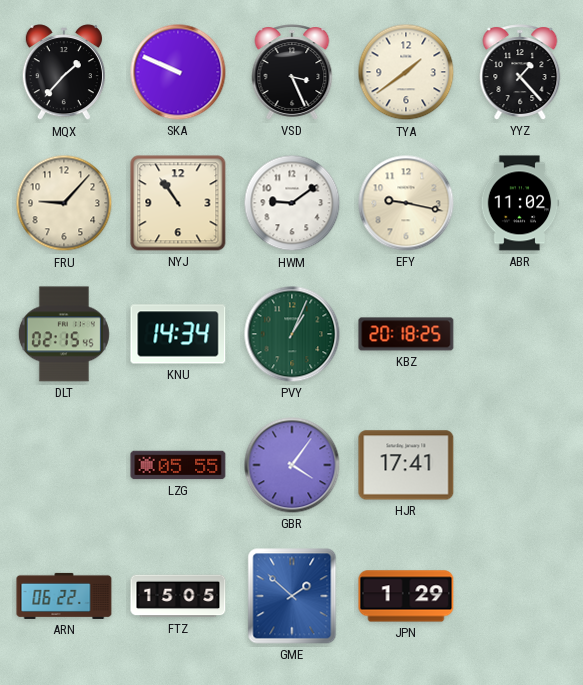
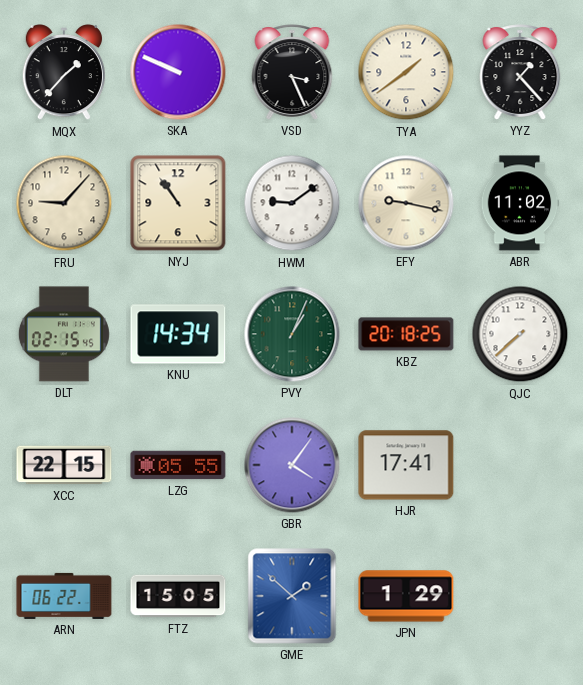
QJC: none -> 7:38 (520, 334)
XCC: none -> 22:15 (64, 465)
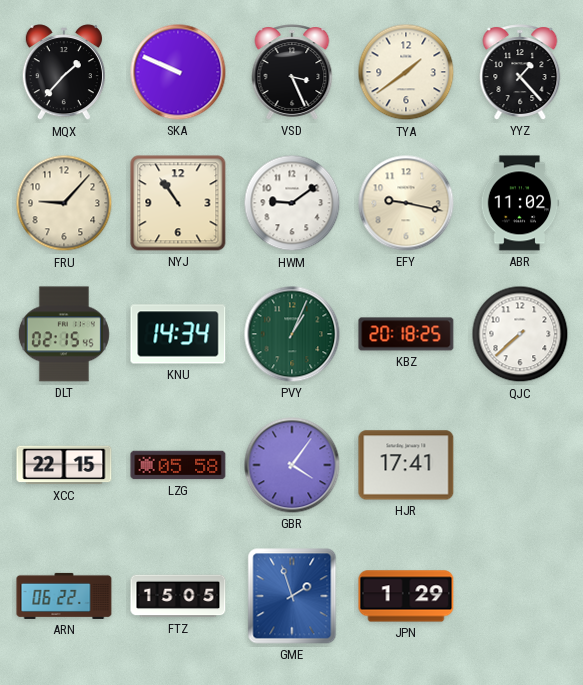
LZG: 05:55 -> 05:58 (178, 465)
GME: 1:52 -> 1:57 (292, 596)
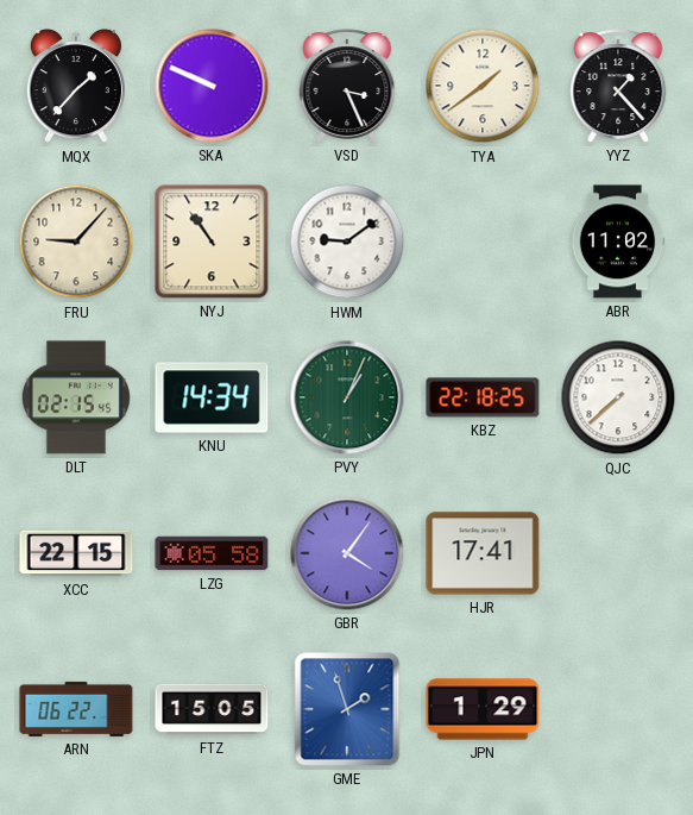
EFY: 9:17 -> none (406, 203)
KBZ: 20:18 -> 22:18 (483, 397)
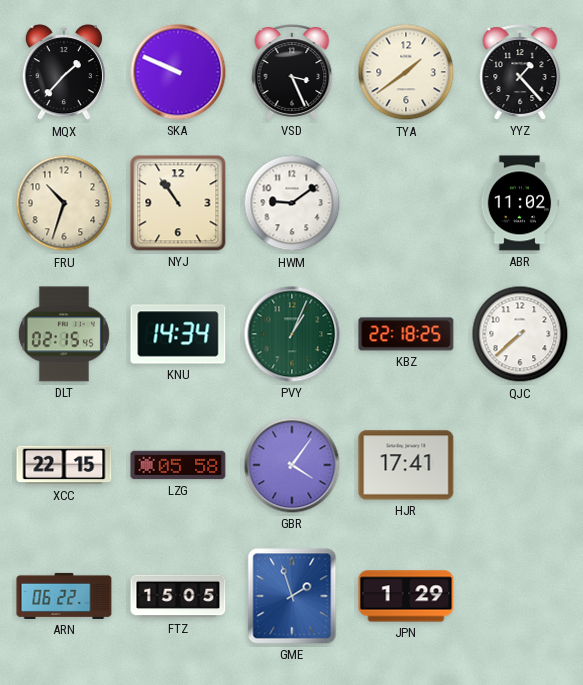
FRU: 9:07 -> 10:33 (64, 203)
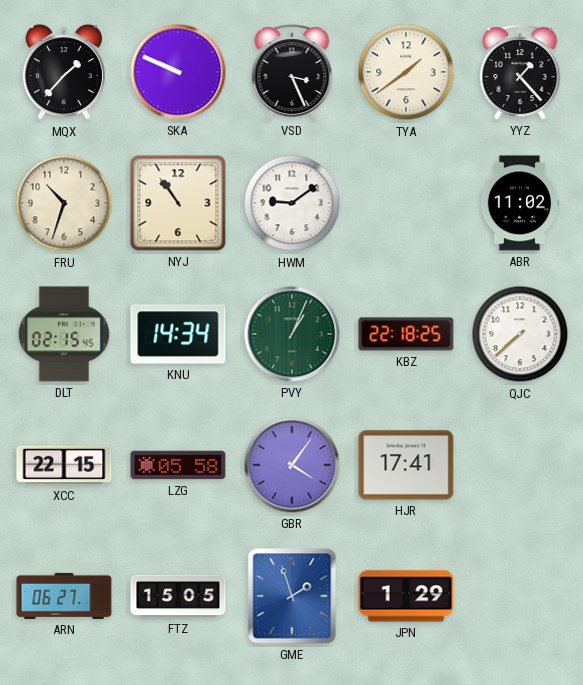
ARN: 06:22 -> 06:27 (64, 596)
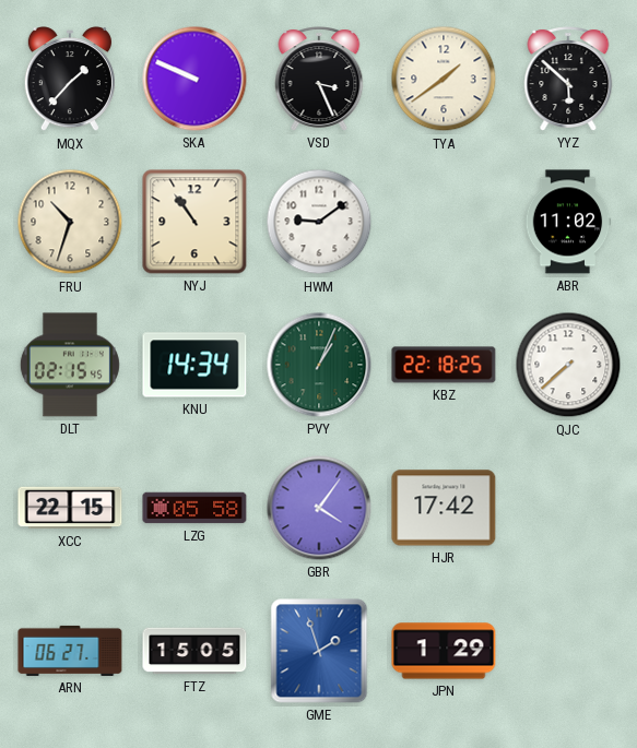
YYZ: 1:23 -> 5:52 (568, 79)
HJR: 17:41 -> 17:42 (444, 508)
